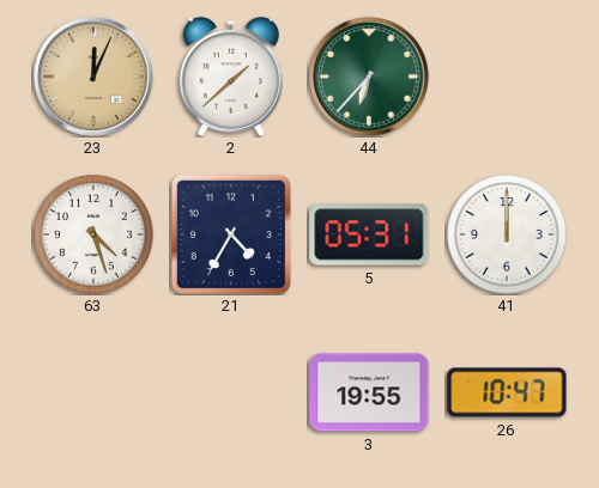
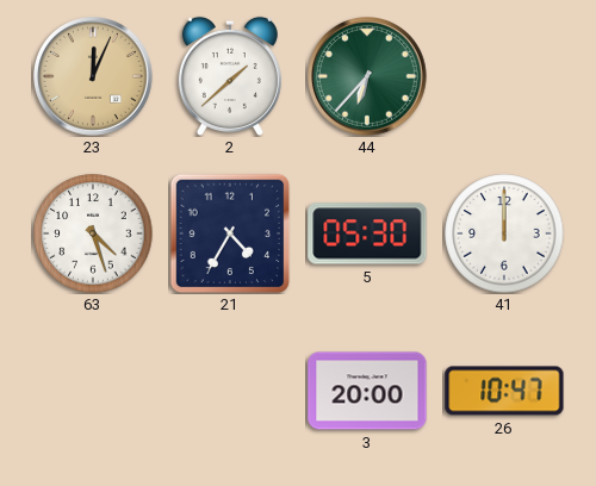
5: 05:31 -> 05:30 (367, 233)
3: 19:55 -> 20:00 (367, 391)
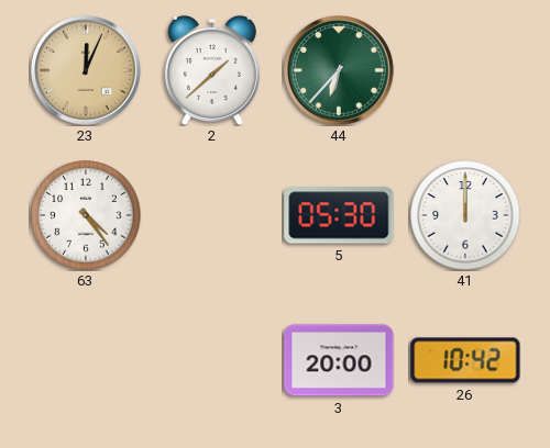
63: 4:27 -> 4:24 (86, 215)
21: 4:35 -> none (230, 233)
26: 10:47 -> 10:42 (465, 360)
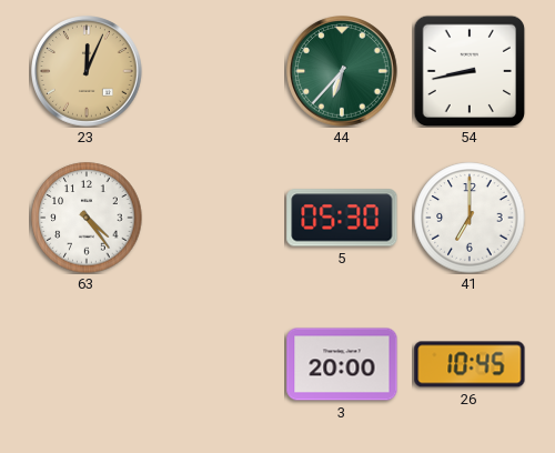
2: 1:38 -> none (212, 70)
54: none -> 8:43 (470, 71)
41: 12:00 -> 7:00 (470, 218)
26: 10:42 -> 10:45 (470, 364)
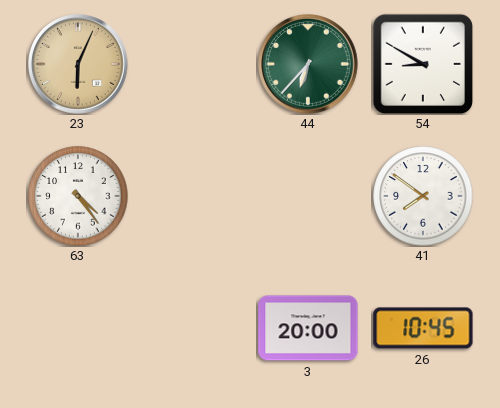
23: 12:04 -> 6:04 (78, 64)
54: 8:43 -> 8:50 (423, 64)
5: 05:30 -> none (342, 218)
41: 7:00 -> 7:51 (423, 196)
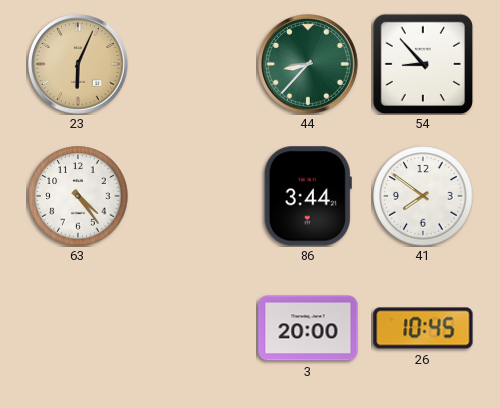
44: 6:37 -> 8:37 (308, 64)
54: 8:50 -> 8:53 (423, 64)
86: none -> 3:44 (308, 196)
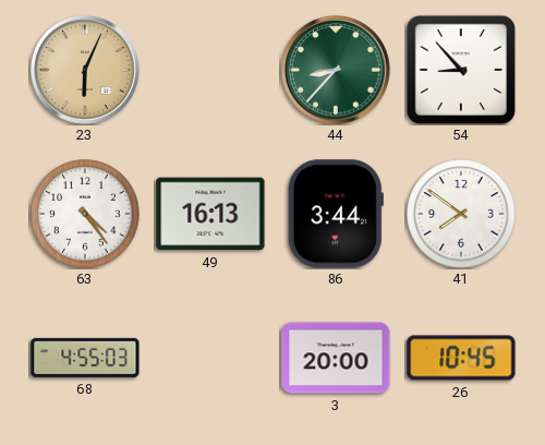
49: none -> 16:13 (210, 214)
68: none -> 4:55 (85, 358)
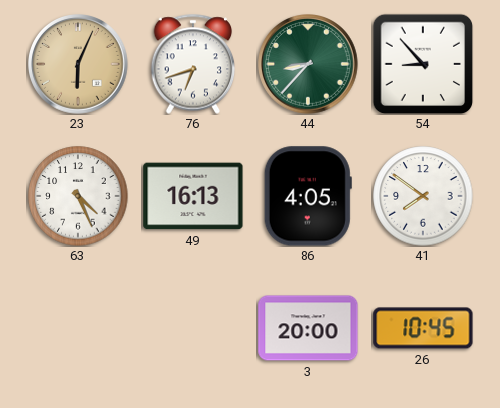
76: none -> 6:42 (193, 64)
63: 4:24 -> 4:26 (78, 196)
86: 3:44 -> 4:05 (308, 196)
68: 4:55 -> none (85, 358)
